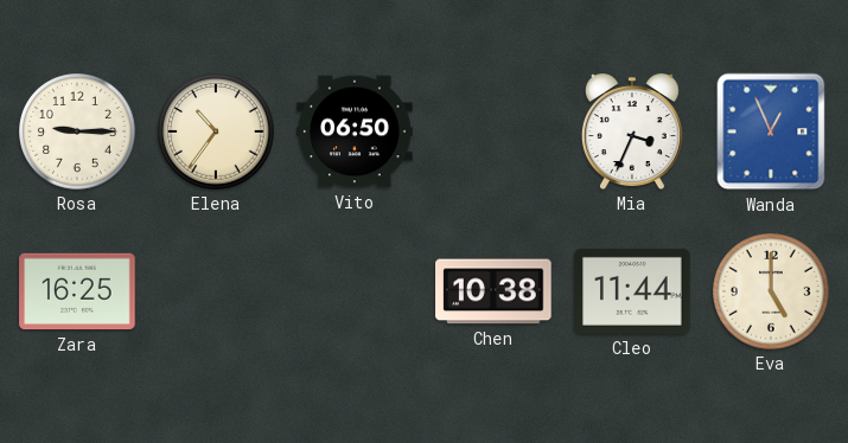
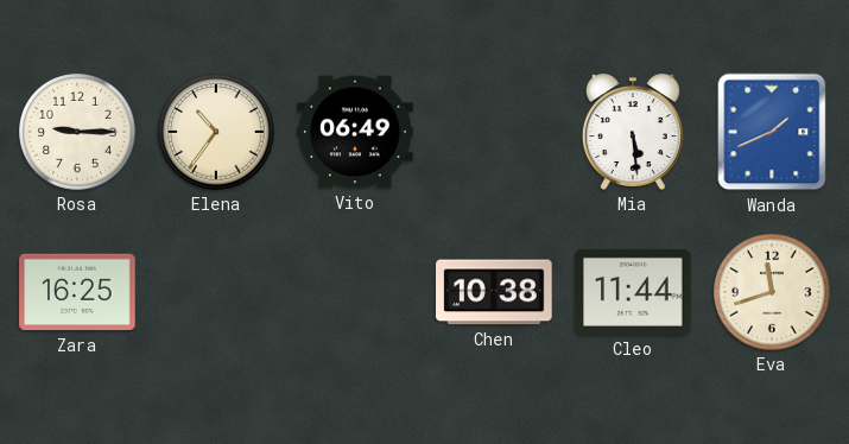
Vito: 06:50 -> 06:49 (355, 132)
Mia: 3:34 -> 5:29 (633, 132)
Wanda: 12:56 -> 1:41 (772, 132)
Eva: 5:00 -> 11:42 (772, 292)
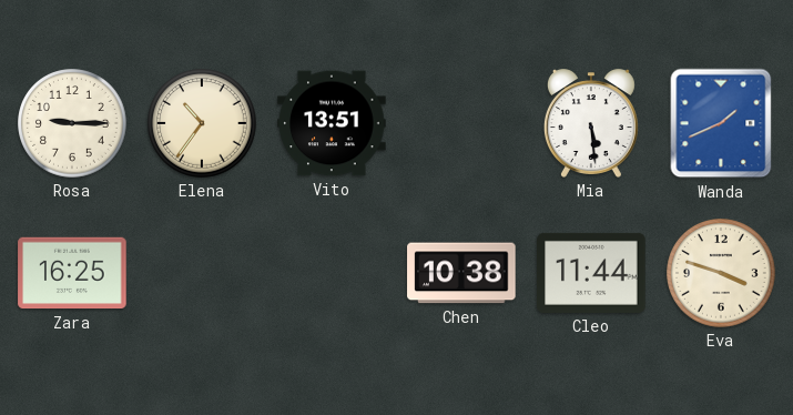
Vito: 06:49 -> 13:51 (332, 123)
Eva: 11:42 -> 3:48 (721, 273)
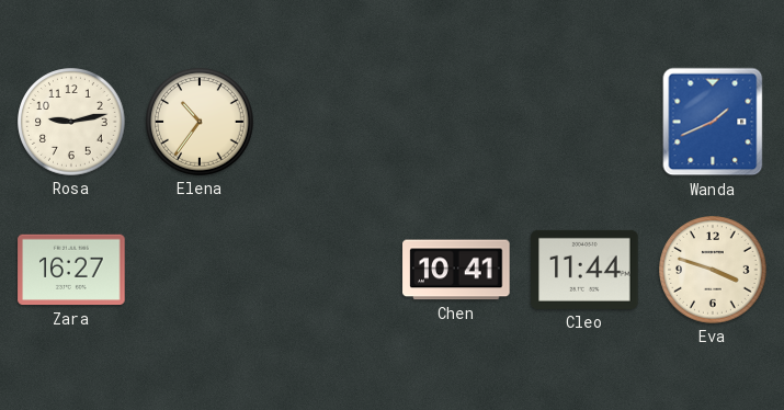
Rosa: 9:15 -> 9:13 (71, 122)
Vito: 13:51 -> none (332, 123)
Mia: 5:29 -> none (591, 123)
Zara: 16:25 -> 16:27 (71, 270)
Chen: 10:38 -> 10:41 (456, 270)
